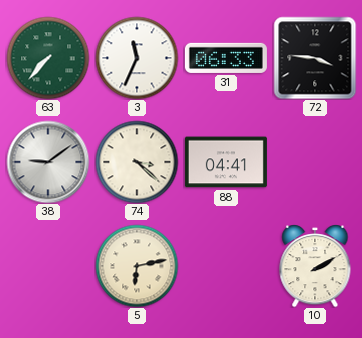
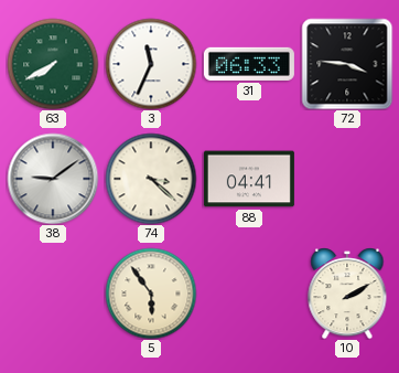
63: 7:37 -> 7:40 (53, 64)
5: 6:13 -> 5:54 (151, 294)
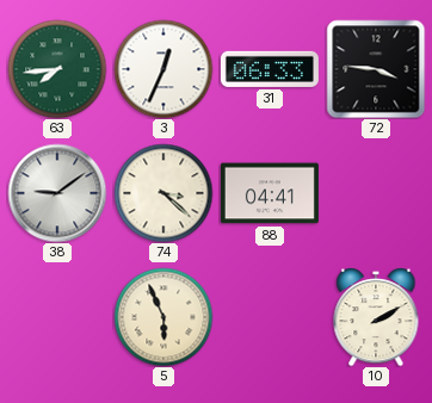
63: 7:40 -> 7:44 (57, 69)
3: 11:34 -> 12:34 (163, 69)
5: 5:54 -> 5:56 (163, 317)
